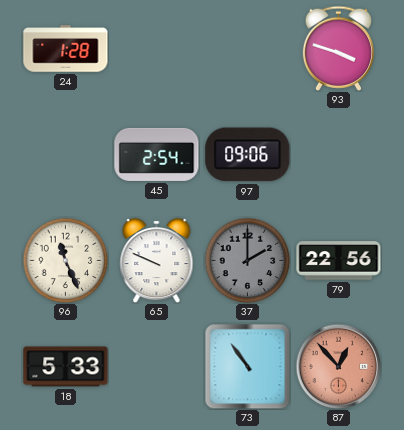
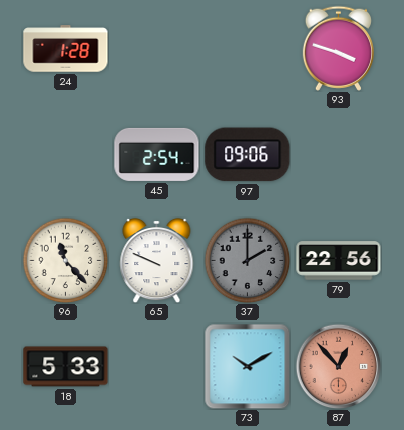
96: 11:26 -> 11:23 (65, 260)
73: 10:54 -> 10:10 (247, 366)
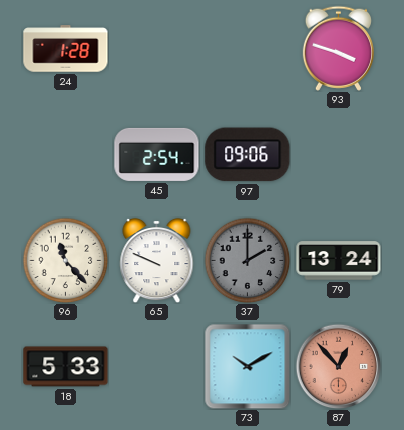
79: 22:56 -> 13:24 (339, 261)
